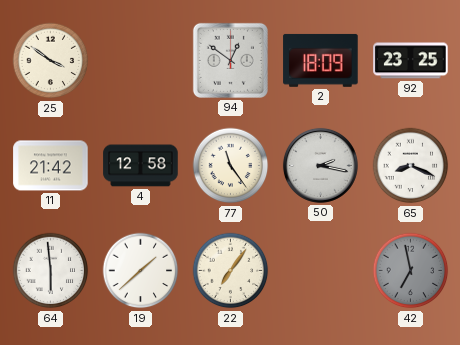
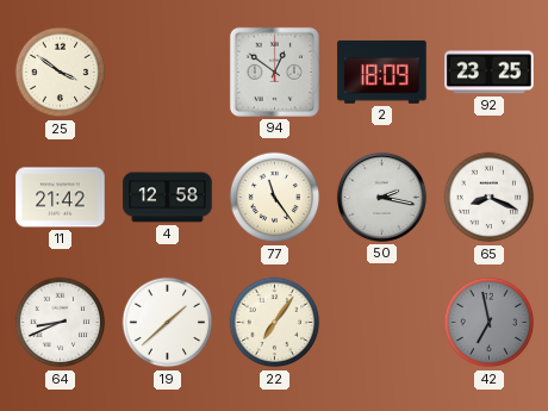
64: 5:59 -> 8:41 (61, 323)
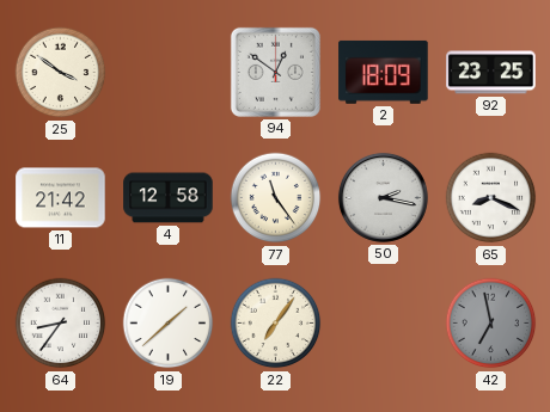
64: 8:41 -> 8:36 (61, 324)
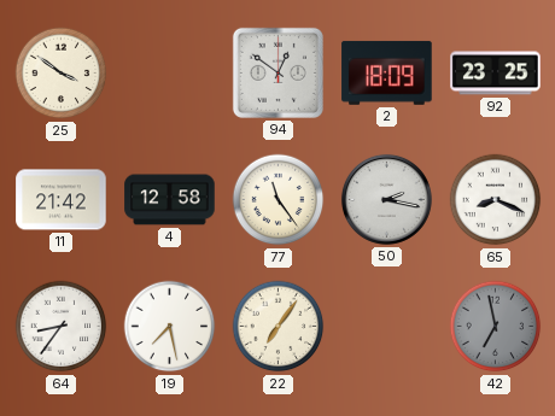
19: 1:38 -> 7:28 (170, 327)
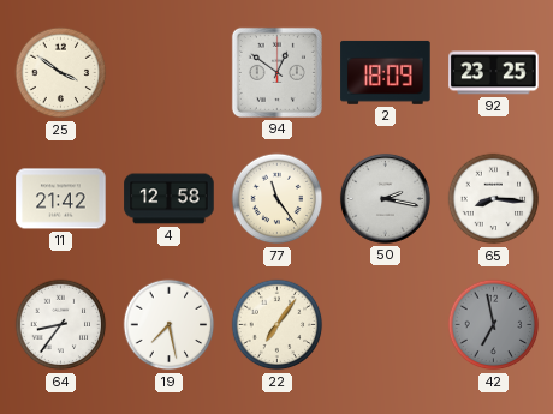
65: 8:19 -> 8:16 (494, 199)
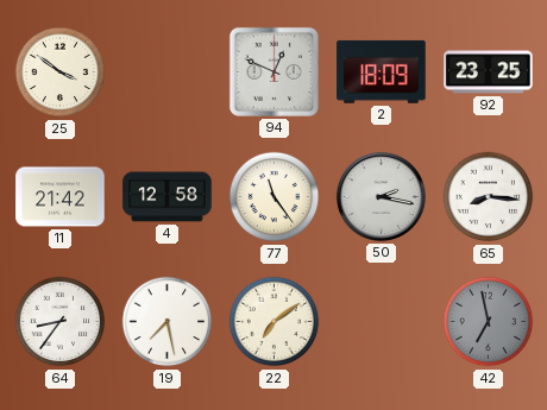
94: 12:51 -> 12:49 (273, 71)
22: 7:06 -> 7:09 (275, 322)
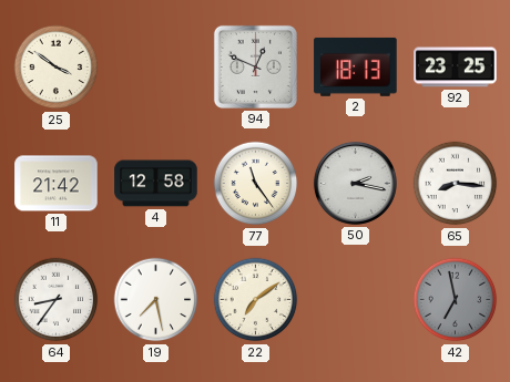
2: 18:09 -> 18:13 (356, 66)
